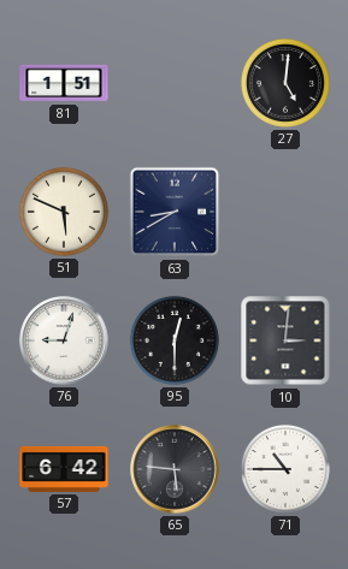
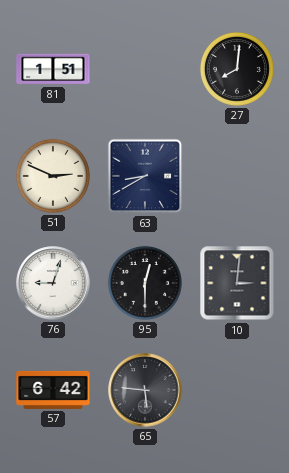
27: 5:01 -> 8:01 (237, 69)
51: 5:49 -> 2:49 (53, 176)
71: 10:45 -> none (285, 469)
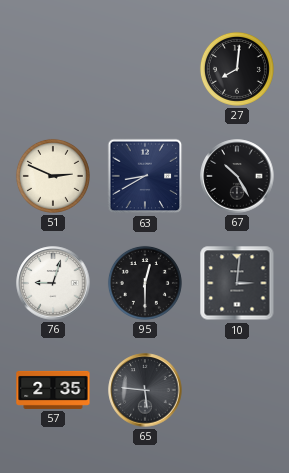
81: 1:51 -> none (53, 69)
67: none -> 10:25 (237, 176)
57: 6:42 -> 2:35 (53, 390)
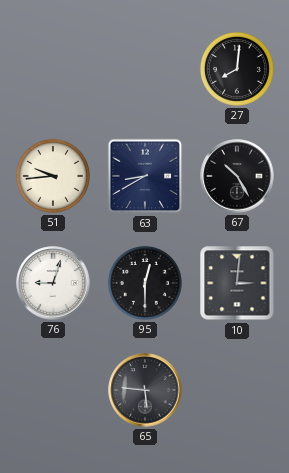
51: 2:49 -> 9:44 (53, 176)
57: 2:35 -> none (53, 390)
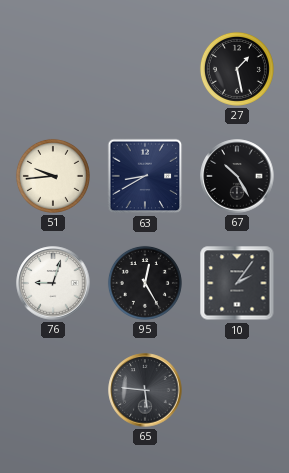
27: 8:01 -> 1:28 (237, 69)
95: 12:30 -> 12:25 (145, 283)
10: 3:01 -> 2:06 (237, 283)
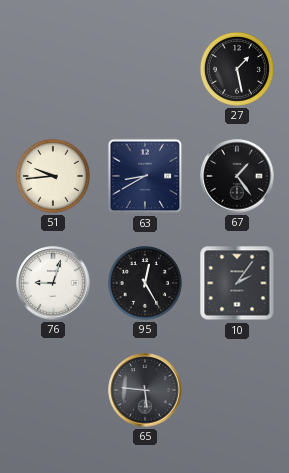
67: 10:25 -> 1:24 (237, 176)
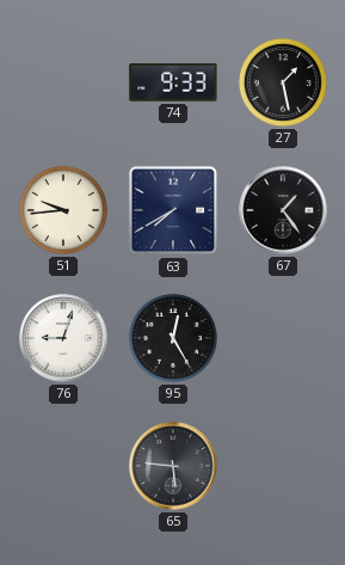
74: none -> 9:33 (173, 82)
63: 8:40 -> 7:40 (173, 210)
10: 2:06 -> none (237, 283)
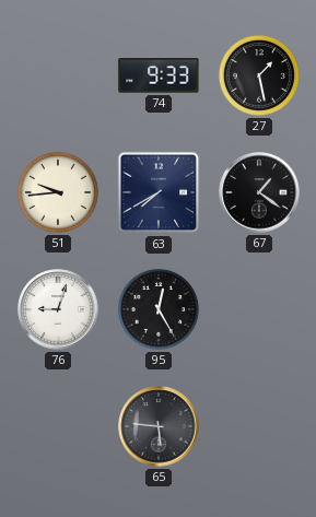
67: 1:24 -> 1:21 (259, 192)
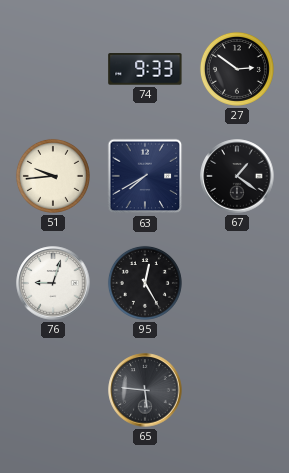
27: 1:28 -> 2:51 (237, 69)
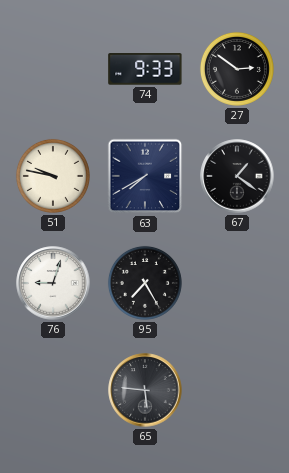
51: 9:44 -> 9:47 (53, 176)
95: 12:25 -> 7:25 (145, 283)
